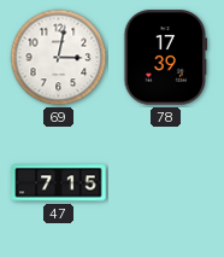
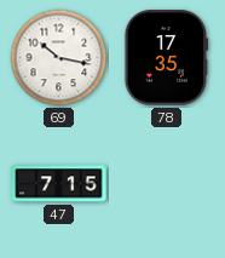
69: 3:02 -> 10:17 (59, 58)
78: 17:39 -> 17:35 (167, 58)
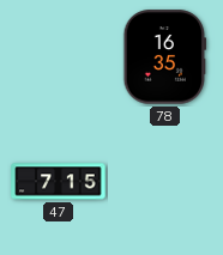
69: 10:17 -> none (59, 58)
78: 17:35 -> 16:35 (165, 57)
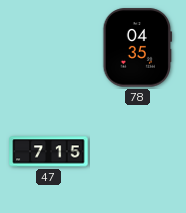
78: 16:35 -> 04:35 (138, 48)
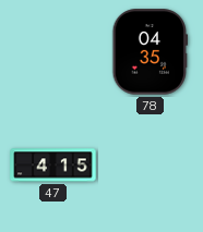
47: 7:15 -> 4:15 (53, 166)
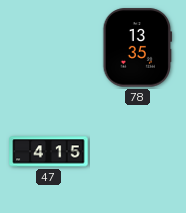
78: 04:35 -> 13:35 (138, 48)
